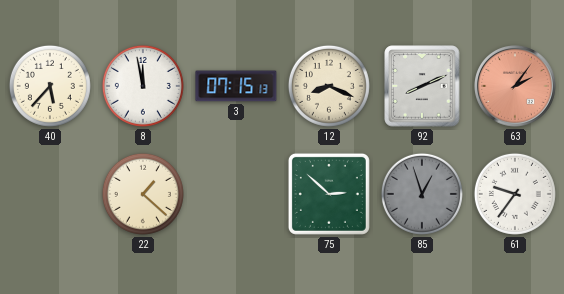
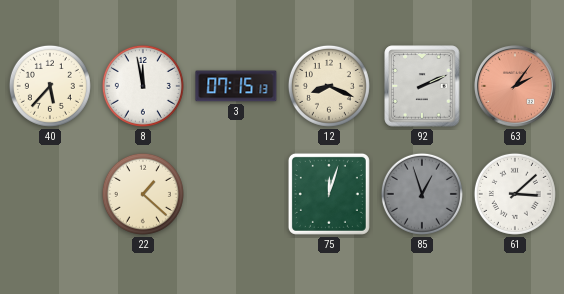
92: 8:11 -> 2:11 (422, 86)
75: 2:52 -> 12:03 (329, 194)
61: 9:36 -> 3:08 (515, 194)
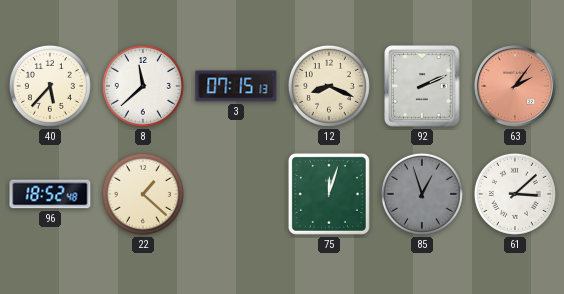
8: 11:58 -> 11:38 (143, 86)
96: none -> 18:52 (50, 194)
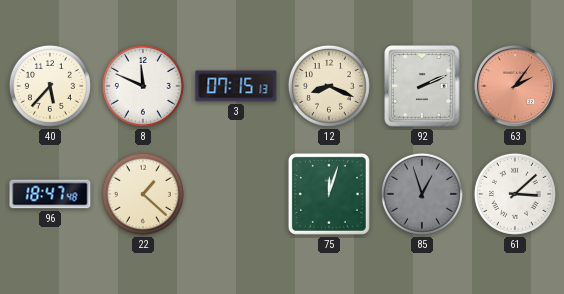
8: 11:38 -> 11:49 (143, 86)
96: 18:52 -> 18:47 (50, 194)
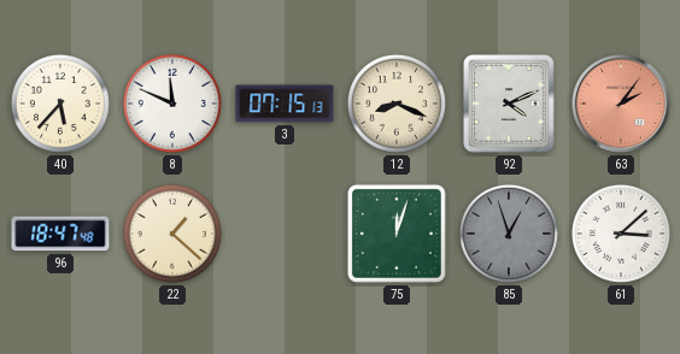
92: 2:11 -> 4:11 (509, 104)
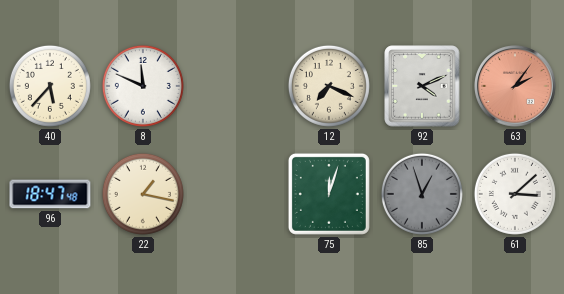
3: 07:15 -> none (285, 104)
12: 8:19 -> 7:19 (329, 86)
22: 1:22 -> 1:17 (143, 194)
